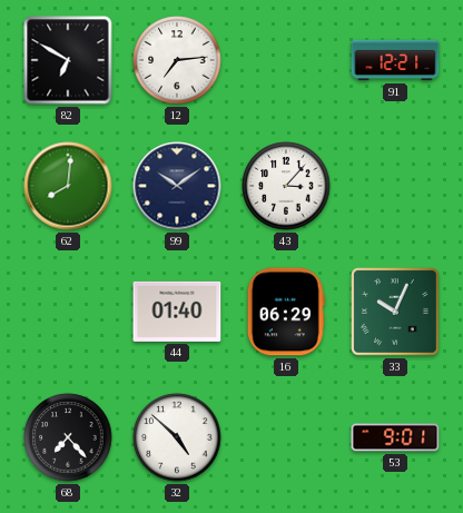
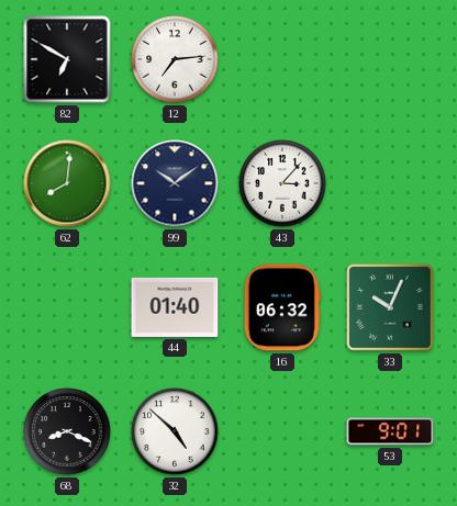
91: 12:21 -> none (395, 60)
16: 06:29 -> 06:32 (282, 307)
68: 7:23 -> 8:19 (67, 431)
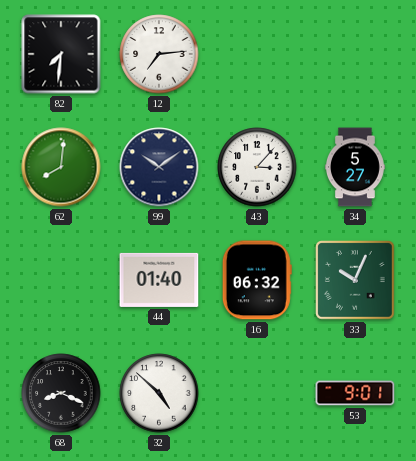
82: 6:50 -> 7:31 (61, 54)
34: none -> 5:27 (355, 167)
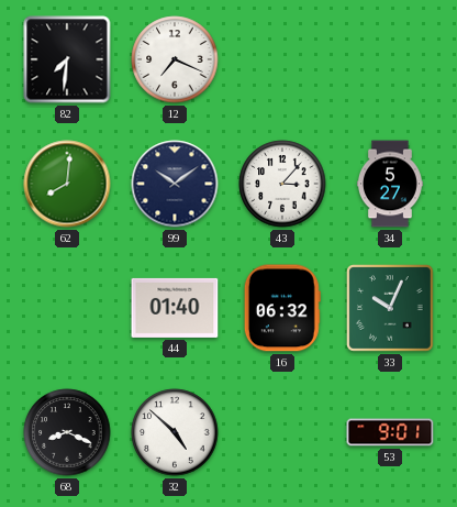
12: 7:14 -> 7:19 (175, 59)
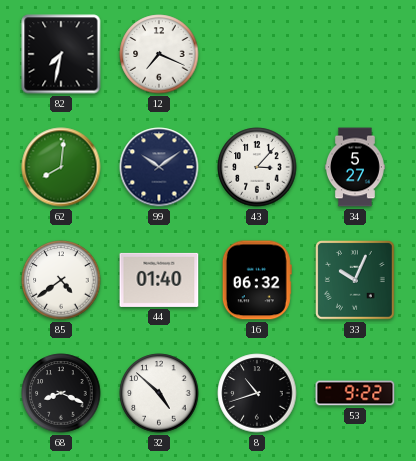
82: 7:31 -> 7:32 (61, 54)
85: none -> 4:39 (61, 280)
8: none -> 10:42 (257, 393)
53: 9:01 -> 9:22 (355, 393)
